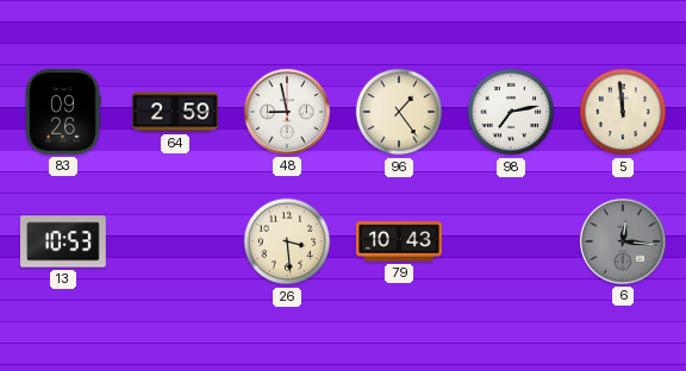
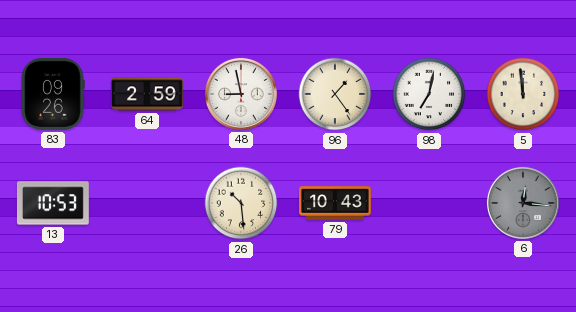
98: 7:13 -> 7:02 (429, 94)
26: 3:29 -> 10:29 (241, 203)
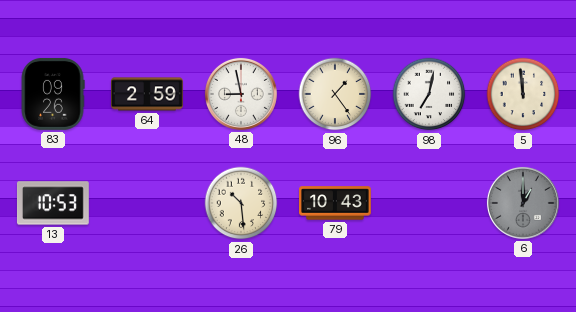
6: 12:16 -> 1:00 (523, 203)
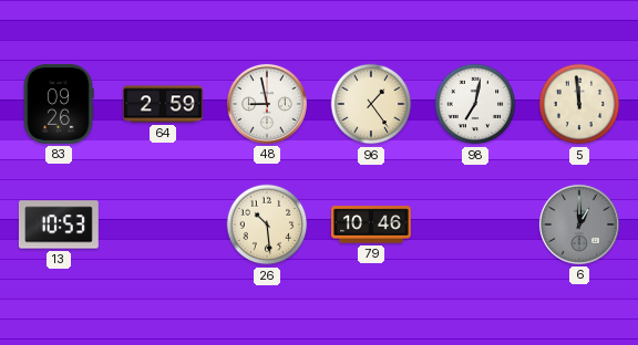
79: 10:43 -> 10:46 (372, 224)
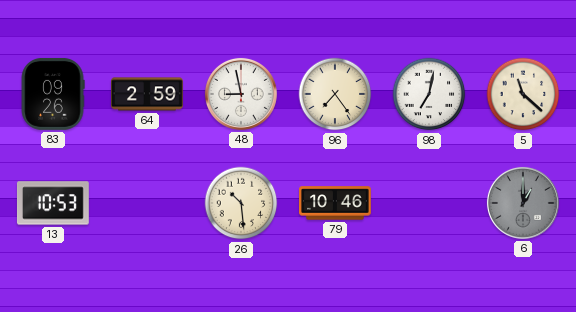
96: 1:24 -> 7:24 (335, 94)
5: 11:59 -> 11:22 (523, 94)
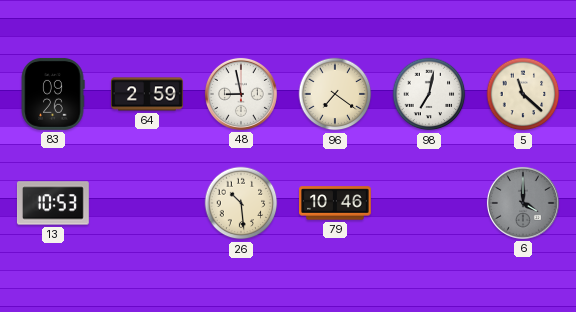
96: 7:24 -> 7:21 (335, 94)
6: 1:00 -> 4:00 (523, 203)
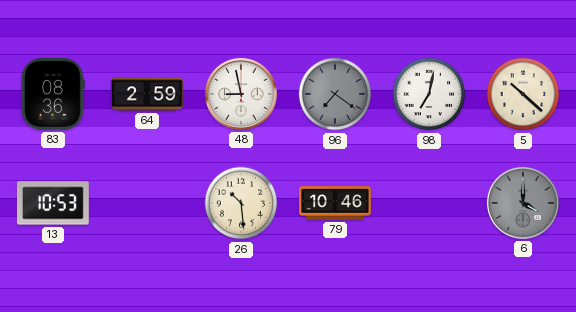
83: 09:26 -> 08:36 (53, 94)
96 dial: cream -> grey (335, 94)
5: 11:22 -> 10:22 (523, 94)
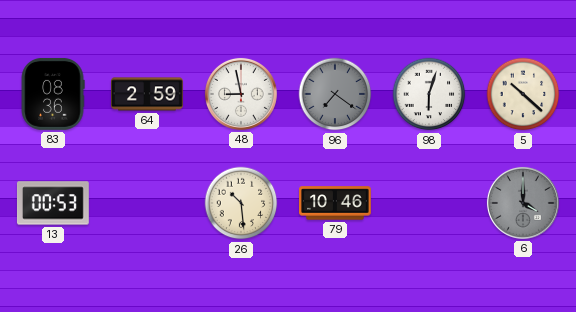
98: 7:02 -> 6:03 (429, 94)
13: 10:53 -> 00:53 (53, 203)
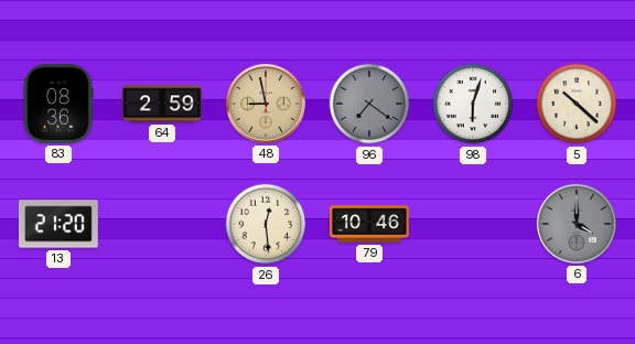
48 dial: white -> champagne (266, 104)
13: 00:53 -> 21:20 (58, 224)
26: 10:29 -> 12:29 (266, 224)
